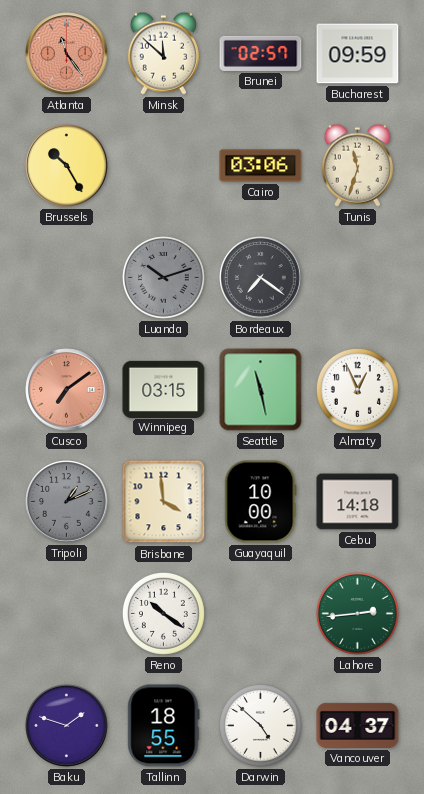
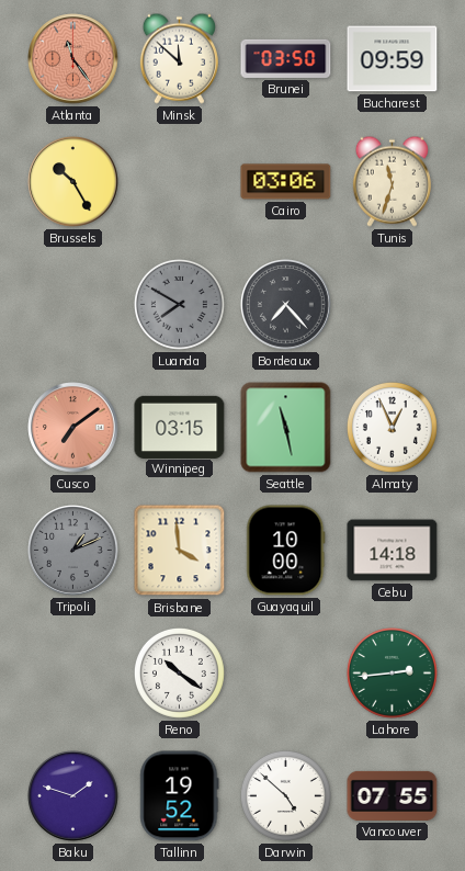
Brunei: 02:57 -> 03:50 (286, 58)
Luanda: 10:12 -> 7:50 (179, 304)
Bordeaux: 7:21 -> 7:23 (286, 305)
Tallinn: 18:55 -> 19:52 (180, 796)
Vancouver: 04:37 -> 07:55 (393, 795)
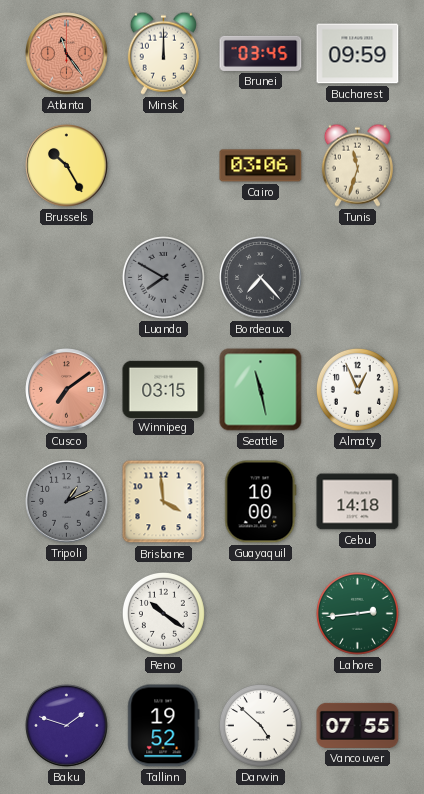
Minsk: 11:52 -> 12:00 (163, 53)
Brunei: 03:50 -> 03:45 (261, 53)
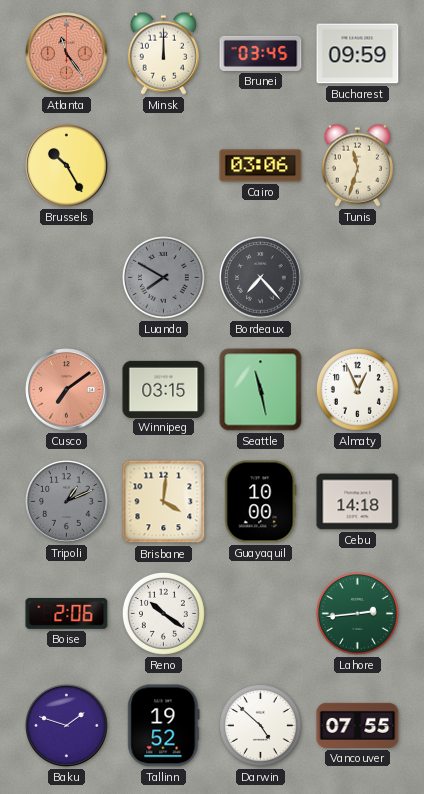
Brisbane: 3:59 -> 4:01 (164, 502)
Boise: none -> 2:06 (67, 614)
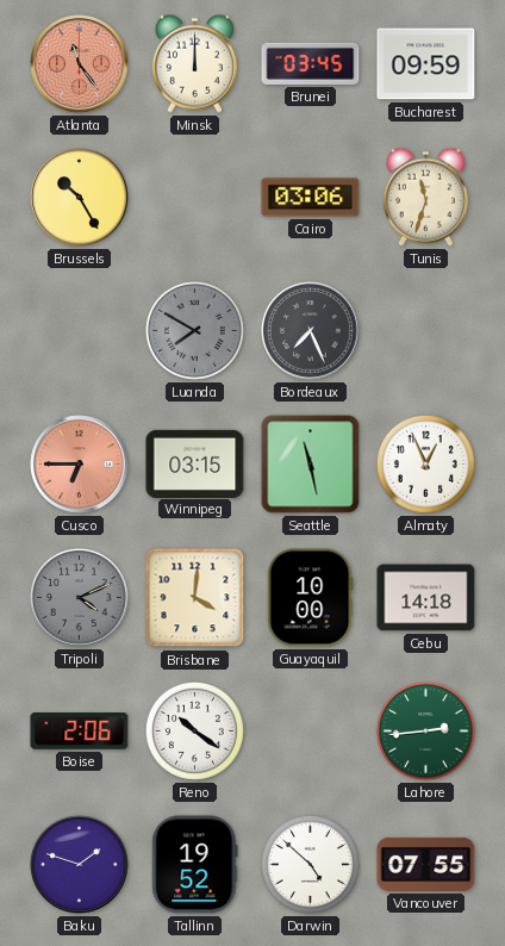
Bordeaux: 7:23 -> 7:26 (311, 331)
Cusco: 7:09 -> 6:45 (80, 465)
Tripoli: 1:11 -> 4:11 (80, 598)
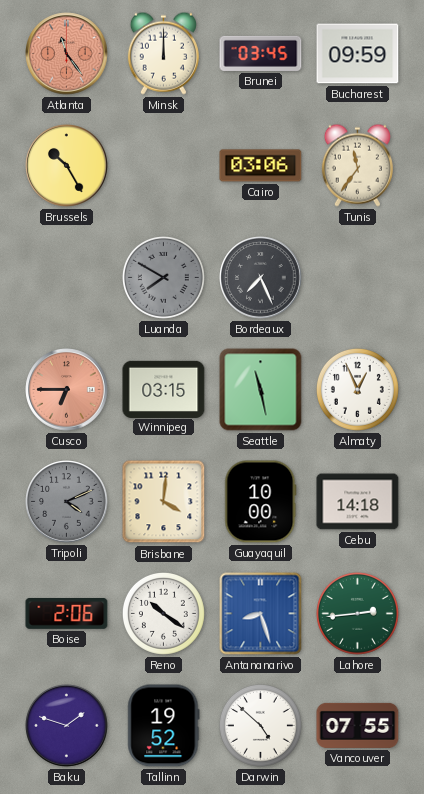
Tunis: 11:33 -> 11:36 (357, 165)
Antananarivo: none -> 8:27 (261, 614)
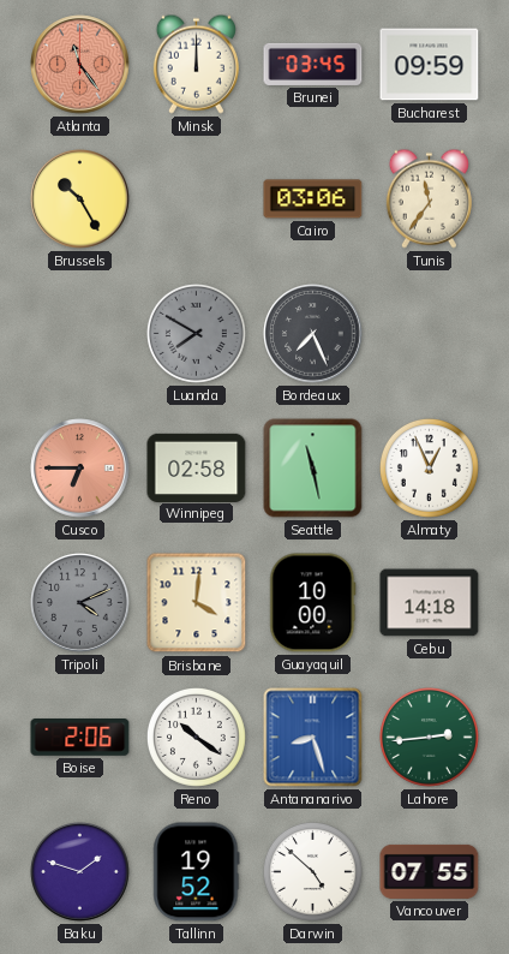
Winnipeg: 03:15 -> 02:58 (197, 467)
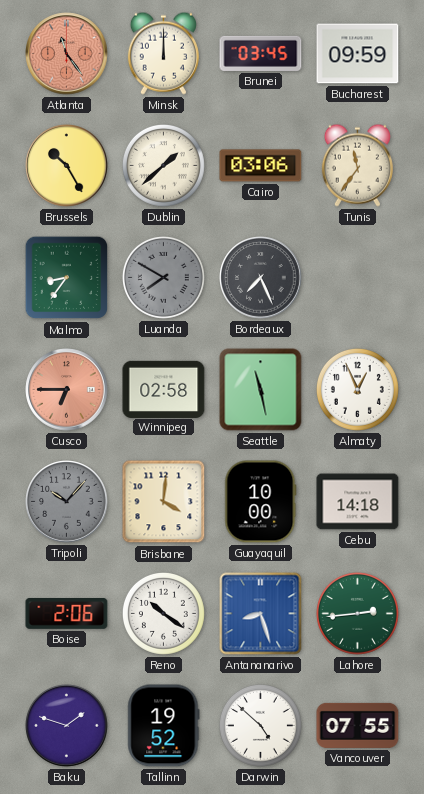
Dublin: none -> 1:38 (163, 165)
Malmo: none -> 8:36 (67, 278)
Tripoli: 4:11 -> 10:07 (67, 502)
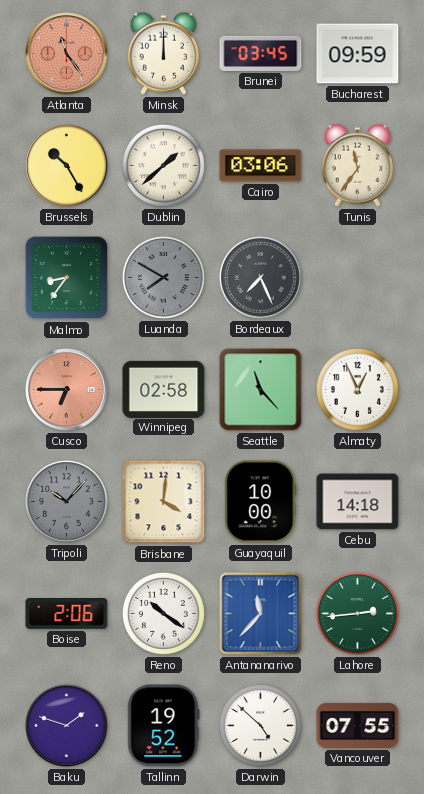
Seattle: 11:28 -> 11:23 (261, 390)
Antananarivo: 8:27 -> 11:37 (261, 614)
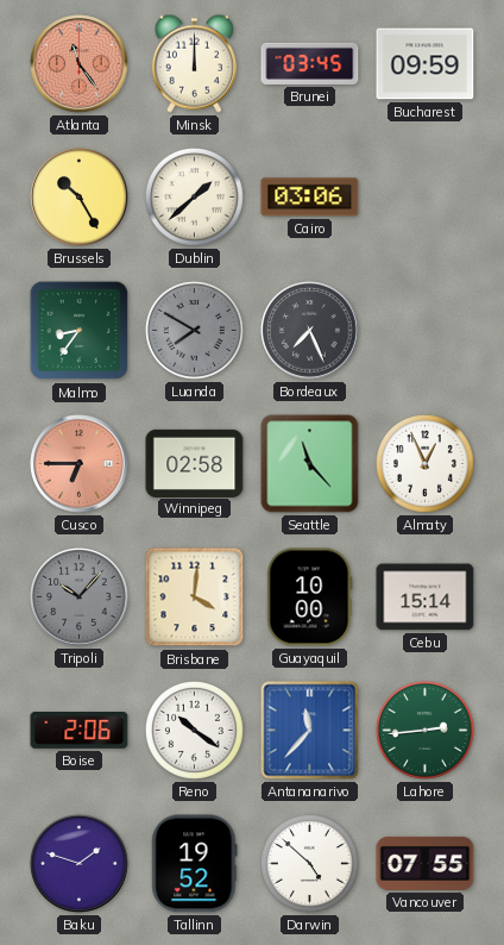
Tunis: 11:36 -> none (357, 165)
Cebu: 14:18 -> 15:14 (426, 597)
